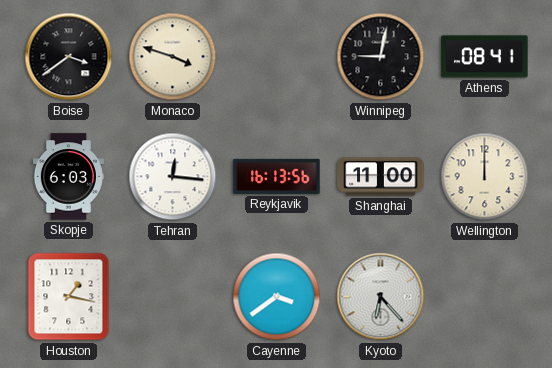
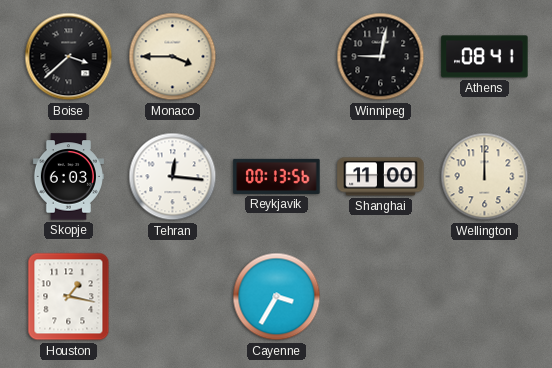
Boise: 3:39 -> 3:38 (69, 57)
Monaco: 3:48 -> 3:45 (173, 57)
Reykjavik: 16:13 -> 00:13 (277, 176)
Cayenne: 3:39 -> 3:35 (277, 297)
Kyoto: 6:23 -> none (381, 297)
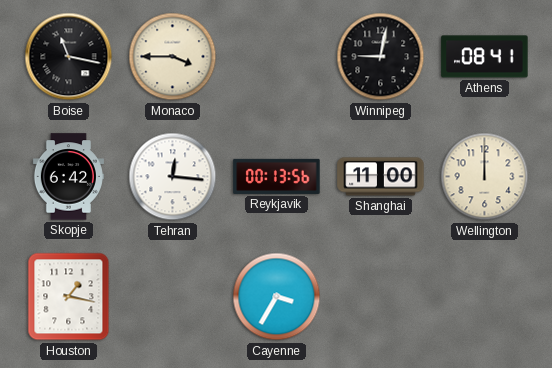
Boise: 3:38 -> 11:17 (69, 57)
Skopje: 6:03 -> 6:42 (68, 177)
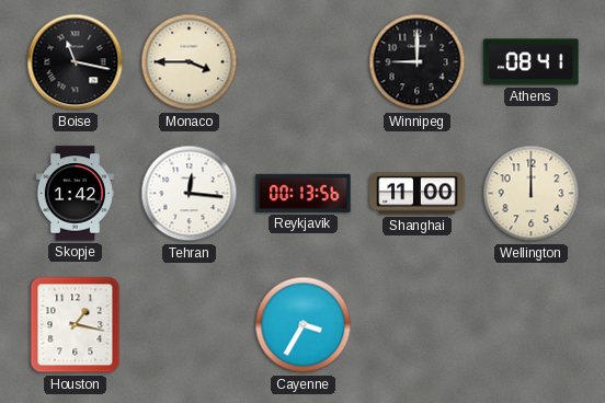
Winnipeg: 9:02 -> 9:00 (418, 62)
Skopje: 6:42 -> 1:42 (75, 194)
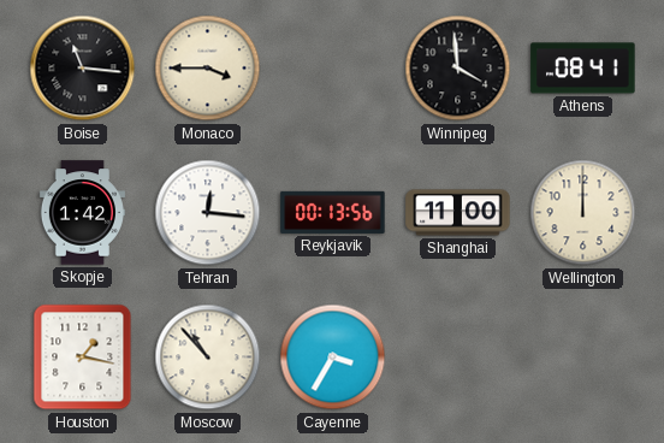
Boise: 11:17 -> 11:16 (83, 69)
Winnipeg: 9:00 -> 3:59 (458, 69)
Moscow: none -> 10:53 (208, 358)
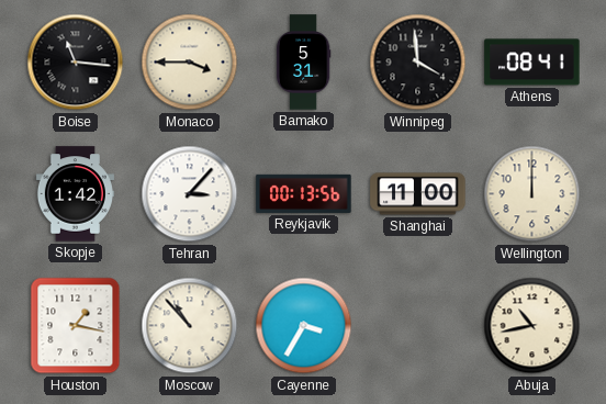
Bamako: none -> 5:31 (303, 63)
Tehran: 12:16 -> 3:07 (190, 194)
Abuja: none -> 10:43 (532, 326)
